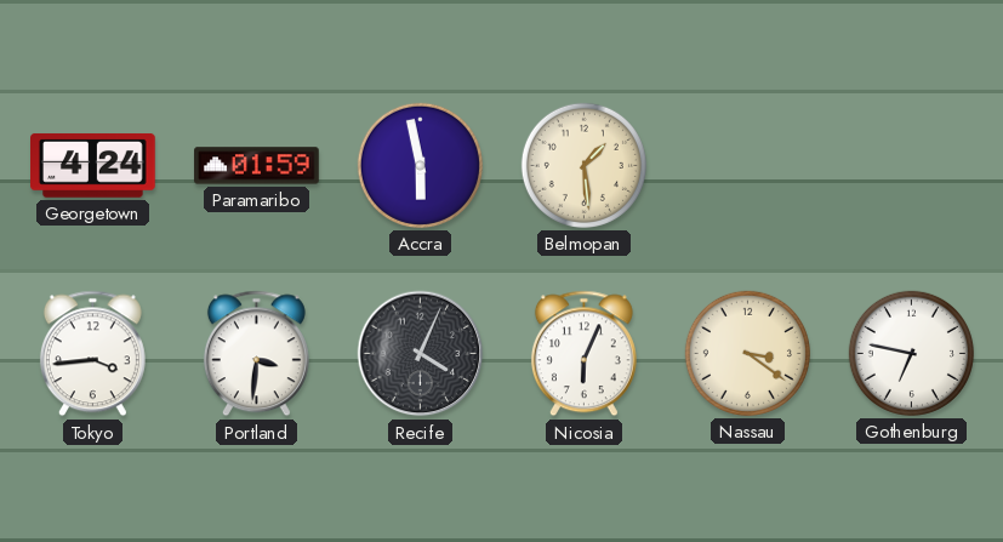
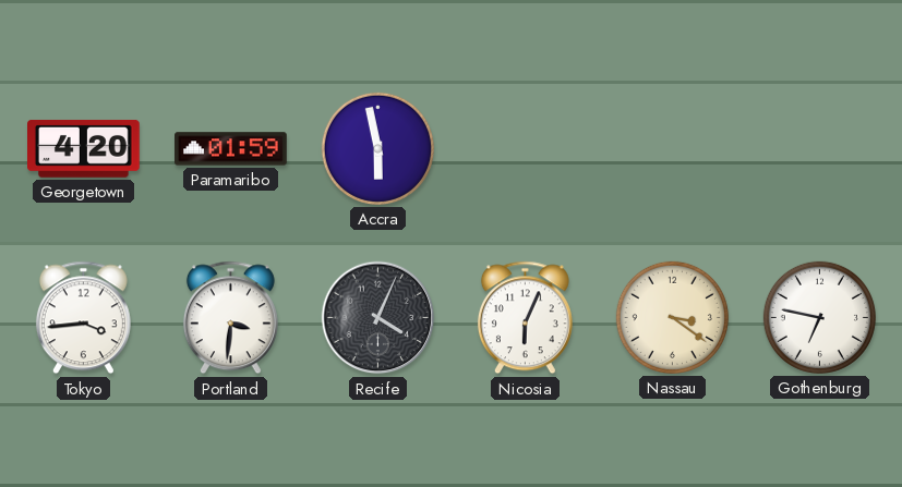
Georgetown: 4:24 -> 4:20 (84, 149)
Belmopan: 1:29 -> none (583, 165)
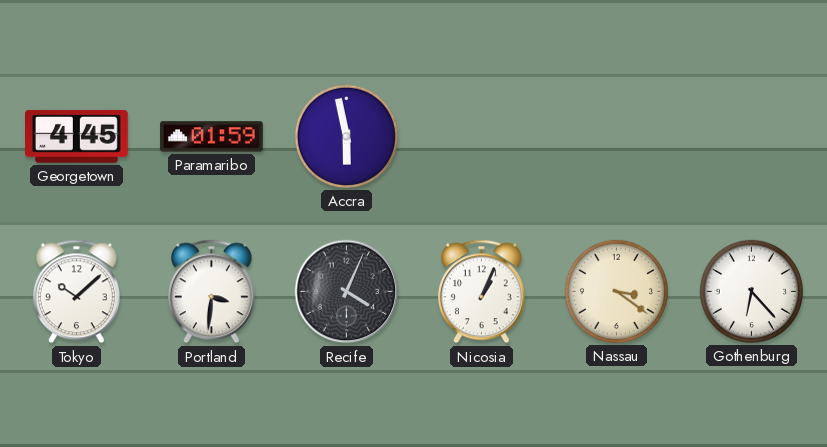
Georgetown: 4:20 -> 4:45 (77, 137)
Tokyo: 3:44 -> 10:08 (76, 292)
Nicosia: 6:04 -> 1:04 (481, 292)
Gothenburg: 6:47 -> 6:23 (751, 291)
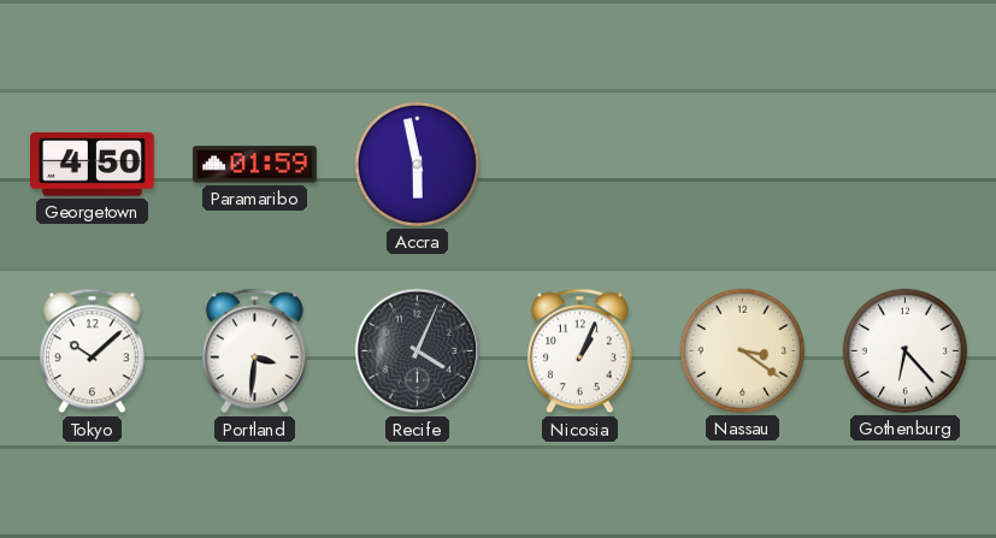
Georgetown: 4:45 -> 4:50 (93, 165)
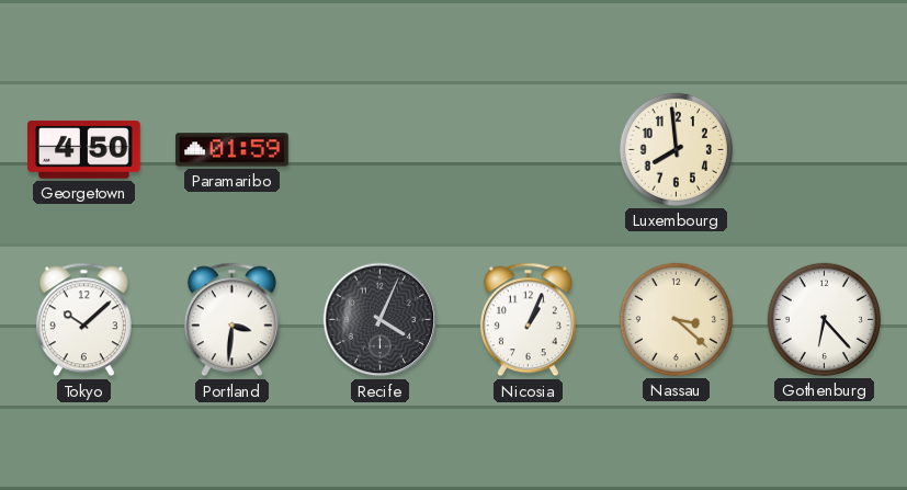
Accra: 5:58 -> none (417, 164)
Luxembourg: none -> 7:59 (676, 149)
Nassau: 3:21 -> 3:22 (676, 319)
